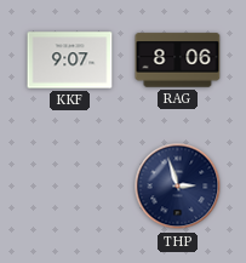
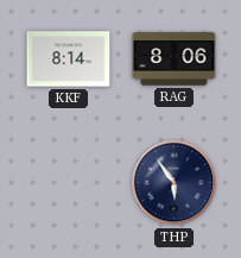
KKF: 9:07 -> 8:14 (69, 59)
THP: 2:57 -> 5:54 (175, 183)
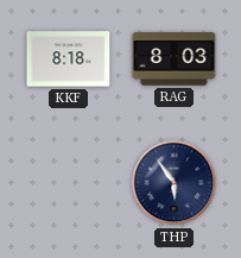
KKF: 8:14 -> 8:18 (69, 59)
RAG: 8:06 -> 8:03 (175, 59)
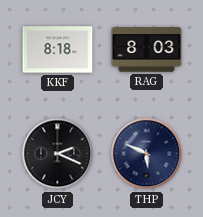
JCY: none -> 2:19 (58, 154)
THP: 5:54 -> 5:49 (147, 154)
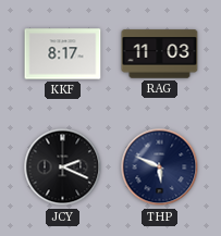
KKF: 8:18 -> 8:17 (63, 54)
RAG: 8:03 -> 11:03 (160, 54)
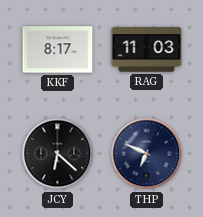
JCY: 2:19 -> 6:22 (58, 154)
THP: 5:49 -> 6:49 (147, 154)
